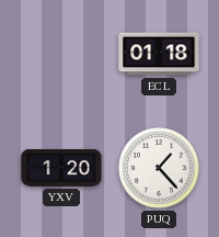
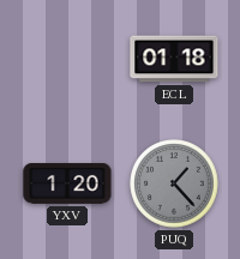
PUQ dial: white -> grey (174, 183)
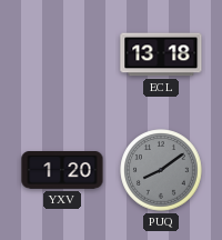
ECL: 01:18 -> 13:18 (161, 54)
PUQ: 1:23 -> 8:09 (161, 170)
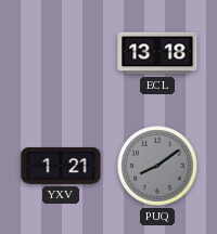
YXV: 1:20 -> 1:21 (61, 167)
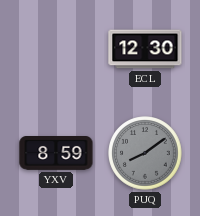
ECL: 13:18 -> 12:30 (145, 49)
YXV: 1:21 -> 8:59 (56, 154)
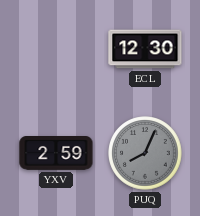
YXV: 8:59 -> 2:59 (56, 154)
PUQ: 8:09 -> 8:04 (145, 153)
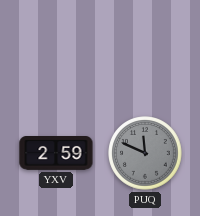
ECL: 12:30 -> none (145, 49)
PUQ: 8:04 -> 11:49 (145, 153)
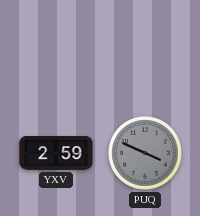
PUQ: 11:49 -> 3:49 (145, 153)
